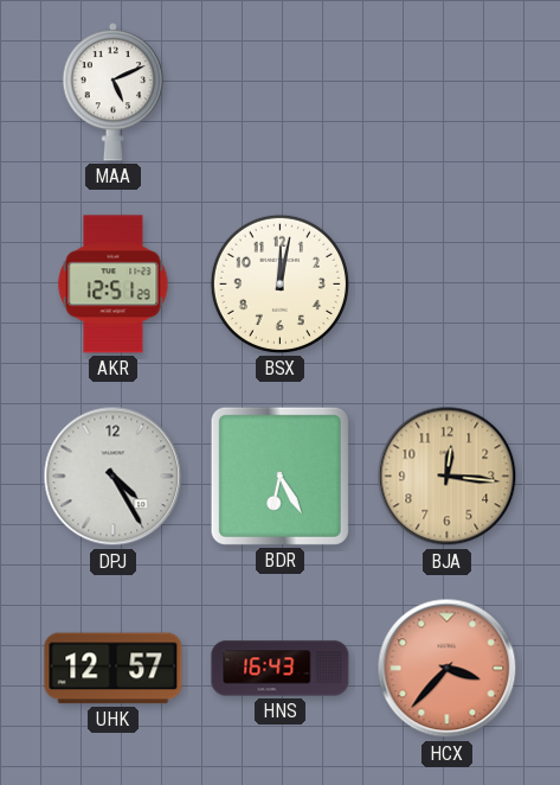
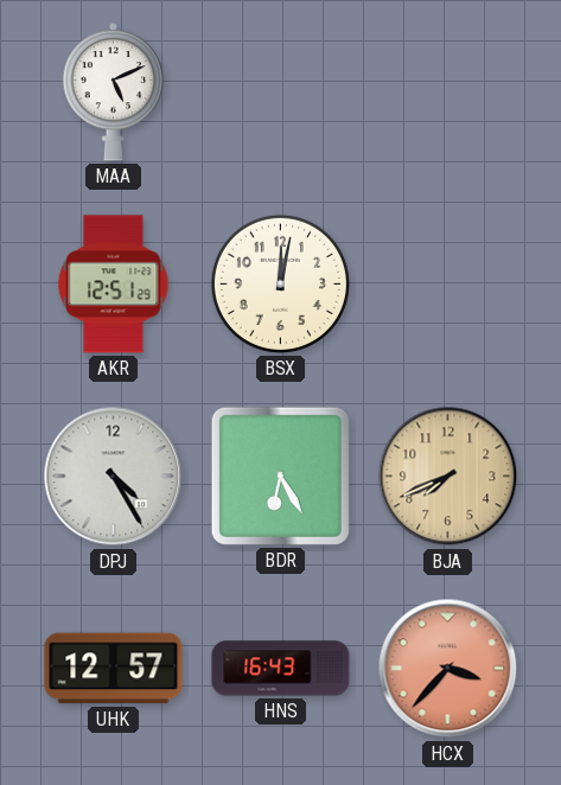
BJA: 12:16 -> 7:41 (448, 477)
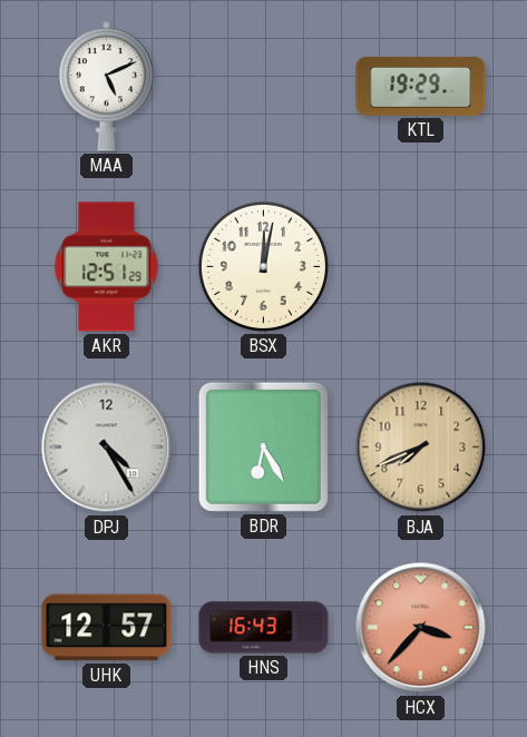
KTL: none -> 19:29 (421, 86)
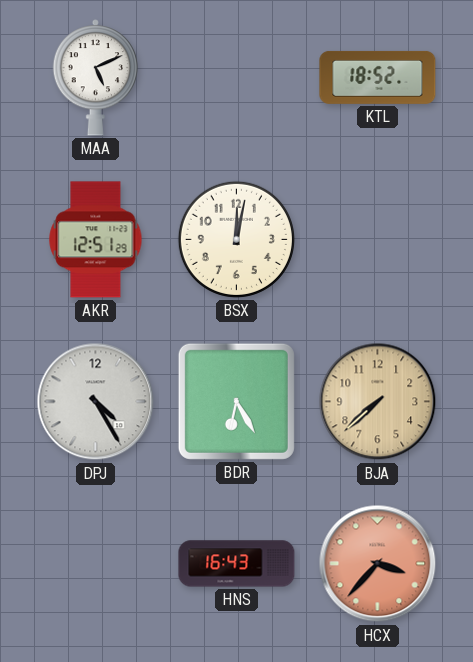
KTL: 19:29 -> 18:52 (378, 77)
BJA: 7:41 -> 7:38 (378, 402)
UHK: 12:57 -> none (107, 628)
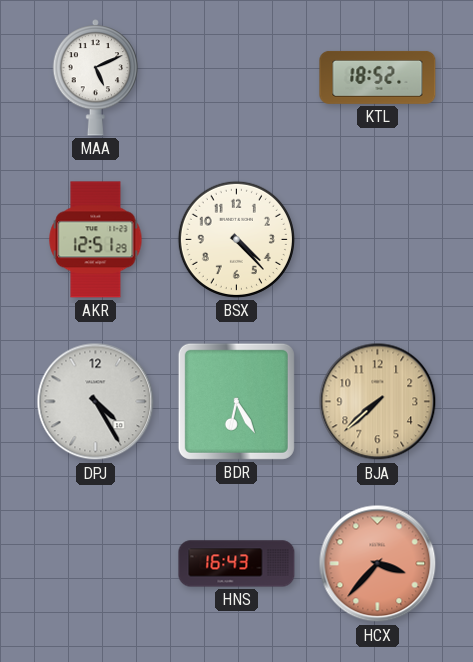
BSX: 12:02 -> 4:23 (236, 239)
